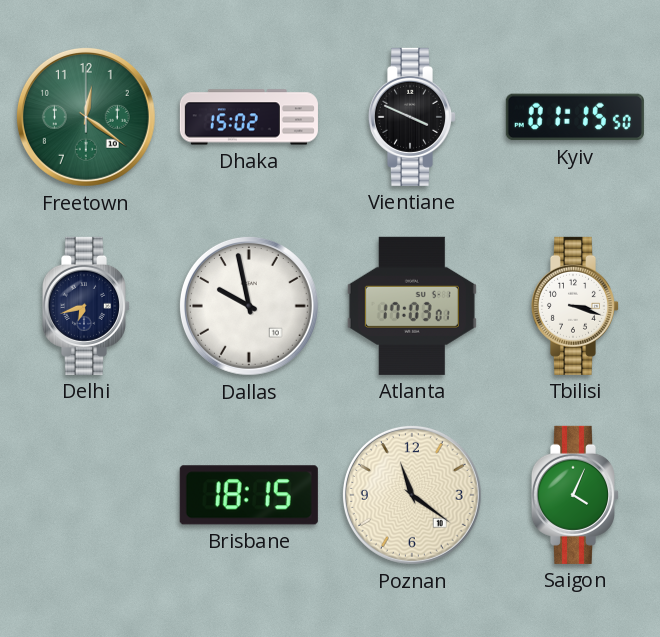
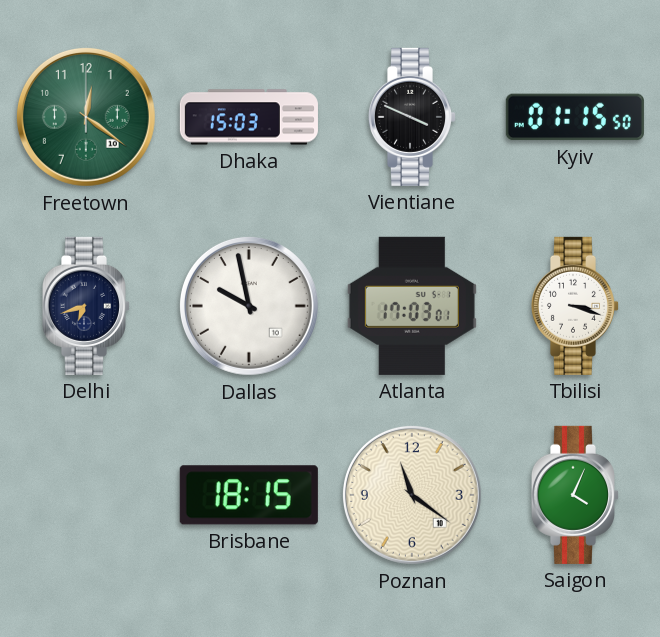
Dhaka: 15:02 -> 15:03 (249, 117)
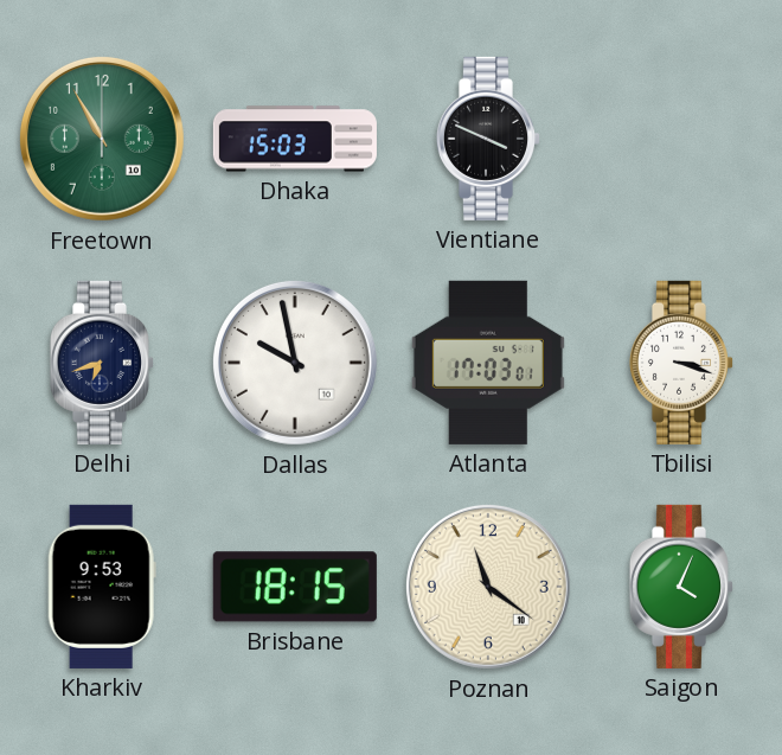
Freetown: 12:21 -> 10:55 (102, 139)
Kyiv: 01:15 -> none (575, 117)
Kharkiv: none -> 9:53 (102, 587)
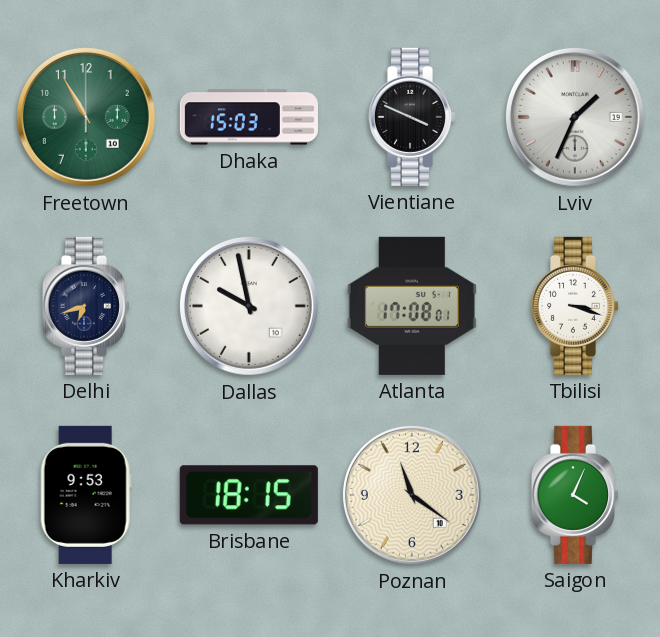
Lviv: none -> 1:34 (575, 117)
Atlanta: 17:03 -> 17:08 (412, 306)
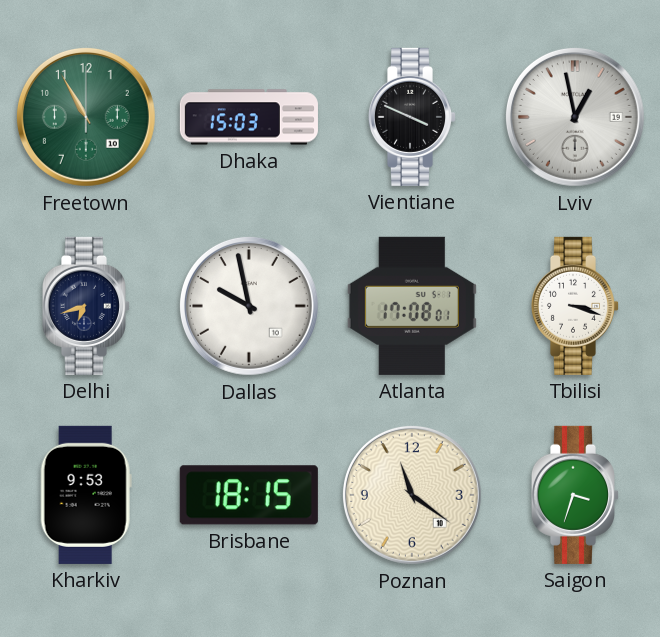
Lviv: 1:34 -> 12:58 (575, 117)
Saigon: 4:04 -> 3:33 (574, 495)
